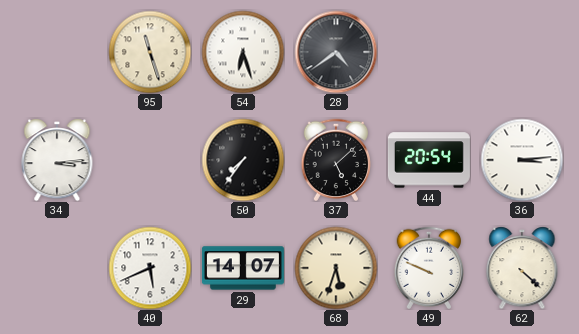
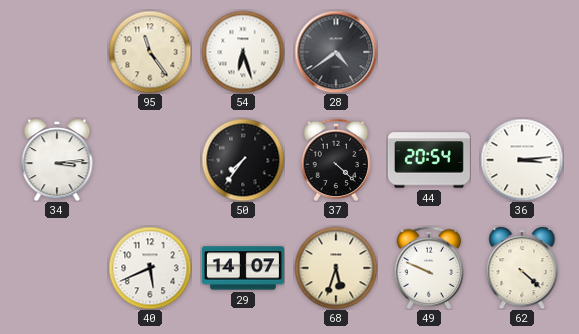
95: 11:27 -> 11:24 (150, 52)
37: 5:08 -> 4:22 (336, 159)
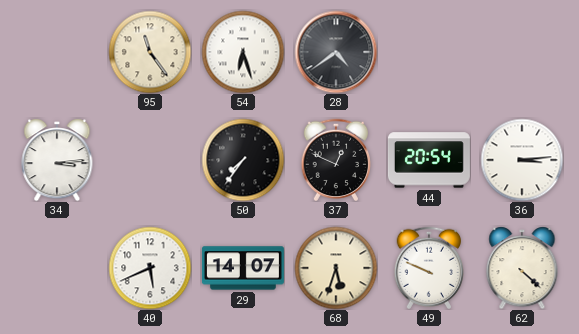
37: 4:22 -> 12:49 (336, 159)
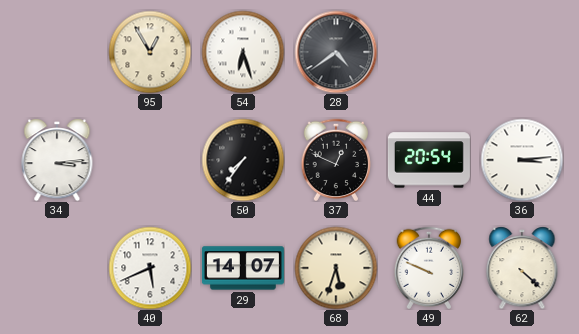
95: 11:24 -> 12:55 (150, 52)
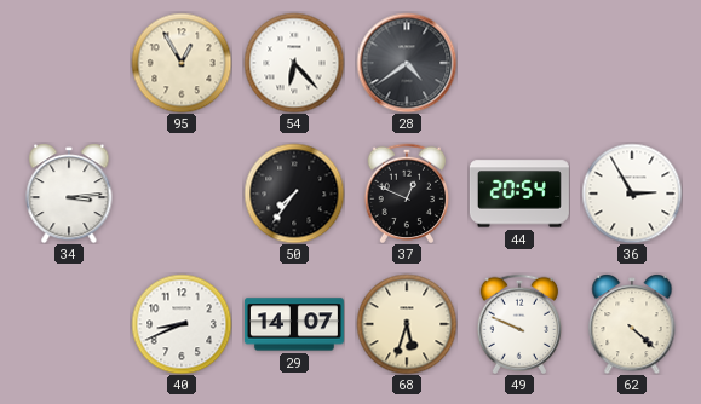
54: 6:27 -> 6:23 (294, 63)
36: 3:14 -> 2:55 (632, 194)
40: 5:41 -> 8:41 (182, 324)
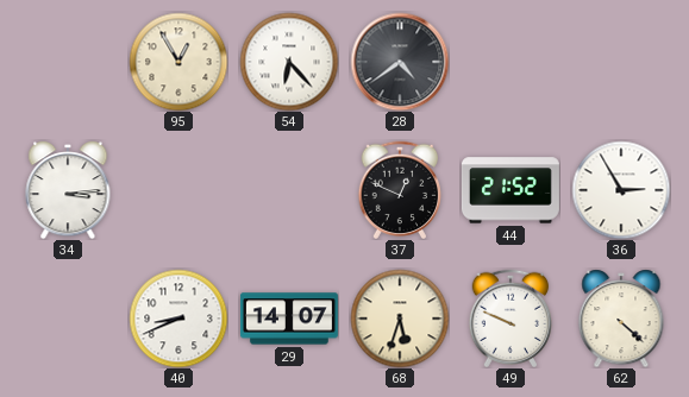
50: 7:36 -> none (294, 194)
44: 20:54 -> 21:52 (511, 190)
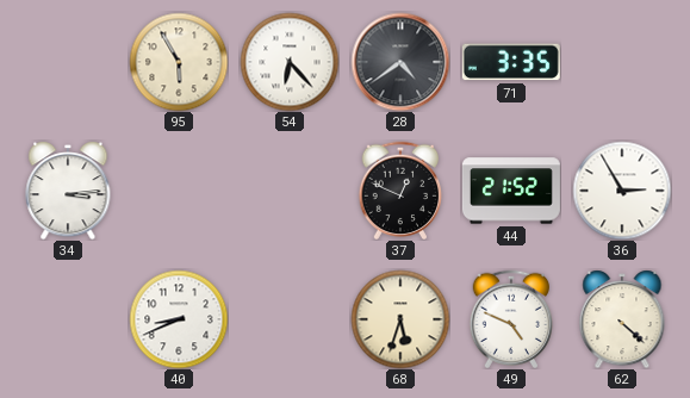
95: 12:55 -> 5:55 (179, 62)
71: none -> 3:35 (511, 62)
29: 14:07 -> none (289, 319)
49: 9:49 -> 4:49 (511, 318)
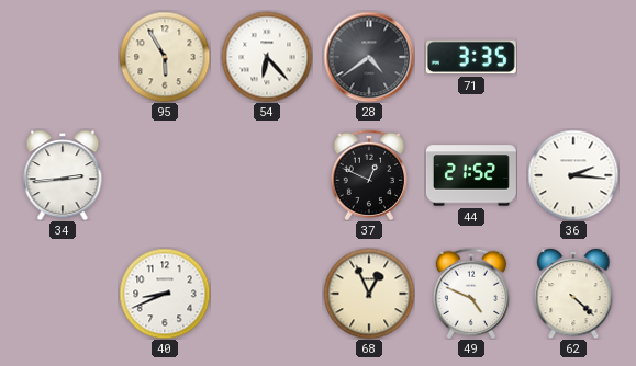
34: 3:14 -> 2:44 (63, 175)
36: 2:55 -> 2:16 (573, 175)
68: 5:33 -> 12:56 (369, 294)
